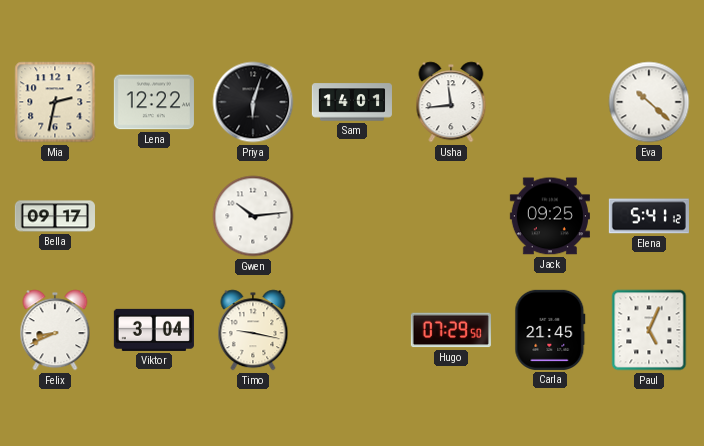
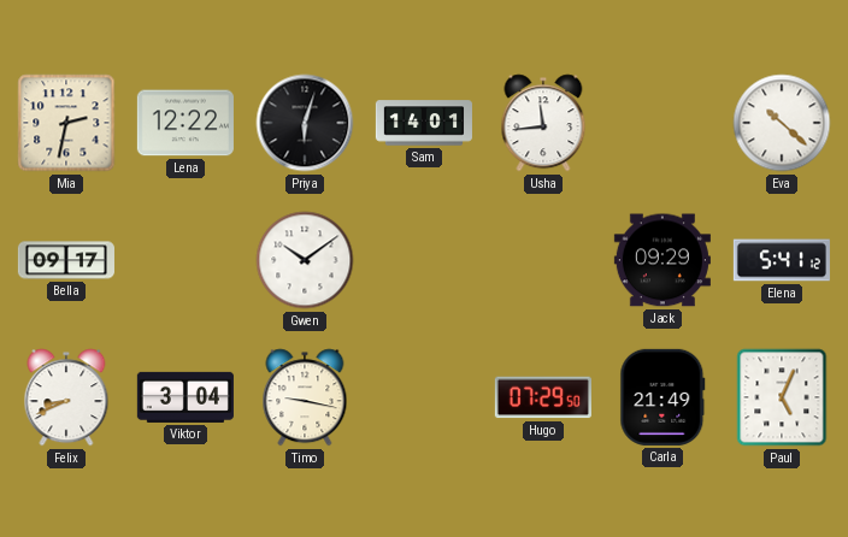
Gwen: 10:14 -> 10:09 (305, 260)
Jack: 09:25 -> 09:29 (662, 260)
Carla: 21:45 -> 21:49 (662, 397)
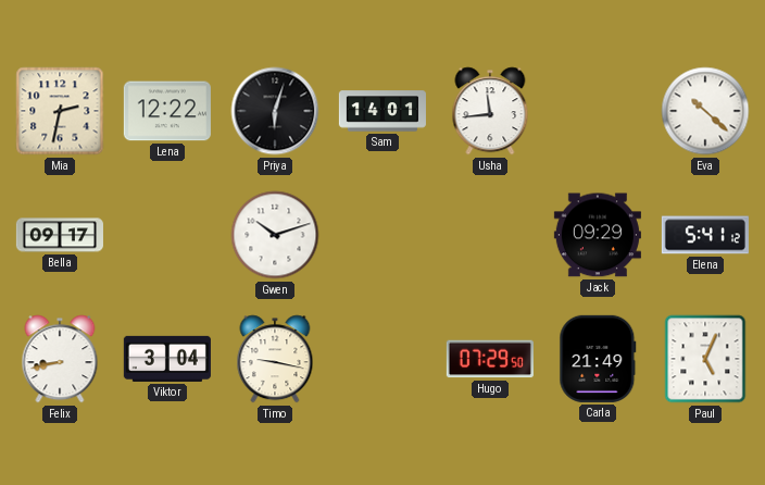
Gwen: 10:09 -> 10:12 (275, 235)
Felix: 8:41 -> 8:43 (60, 359)
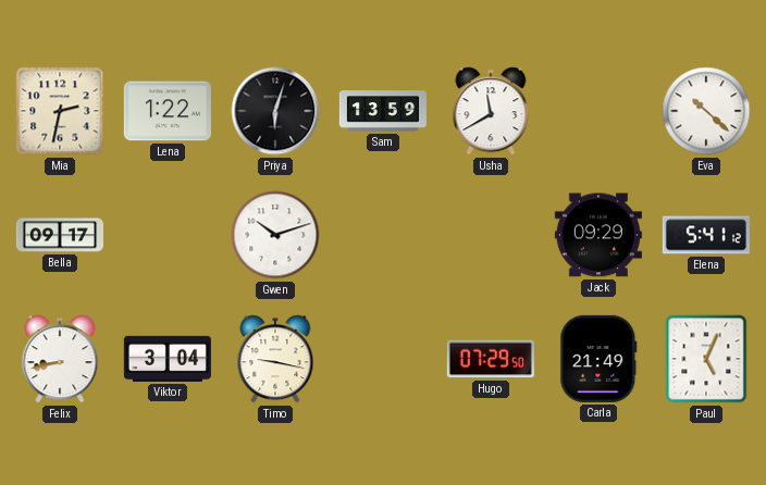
Lena: 12:22 -> 1:22 (168, 111)
Sam: 14:01 -> 13:59 (383, 111)
Usha: 11:44 -> 11:40 (491, 111)
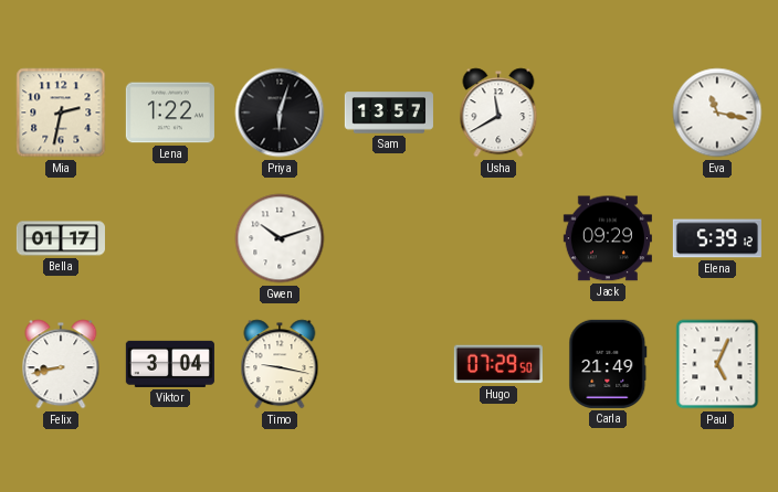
Sam: 13:59 -> 13:57 (389, 113)
Eva: 10:22 -> 11:17 (717, 113)
Bella: 09:17 -> 01:17 (61, 238)
Elena: 5:41 -> 5:39 (717, 238)
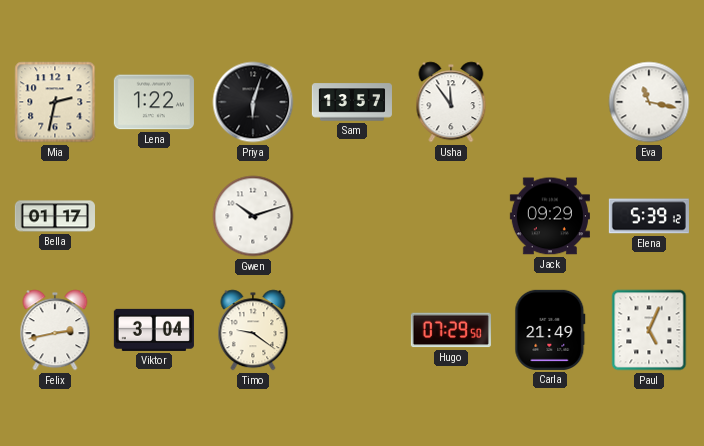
Usha: 11:40 -> 11:54 (451, 102)
Felix: 8:43 -> 2:43 (55, 330)
Timo: 9:17 -> 9:21 (253, 330)
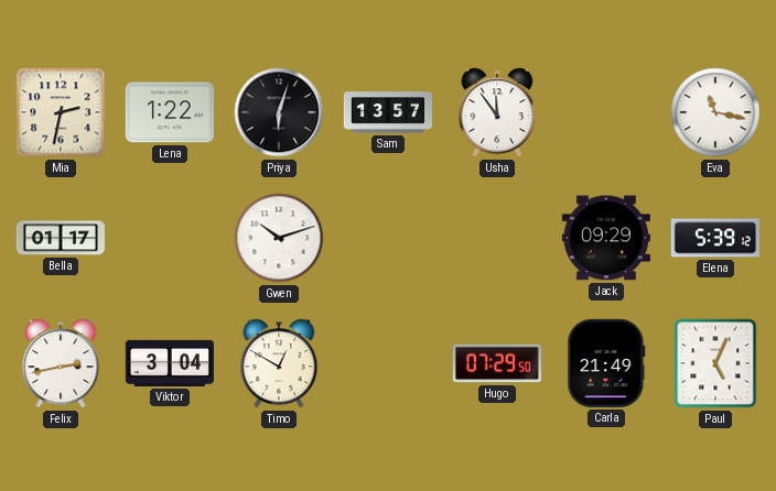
Timo: 9:21 -> 12:50 (279, 363)
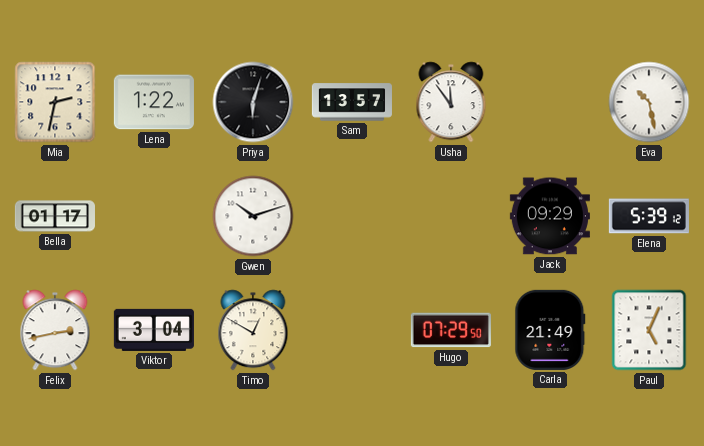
Eva: 11:17 -> 10:28 (649, 102)
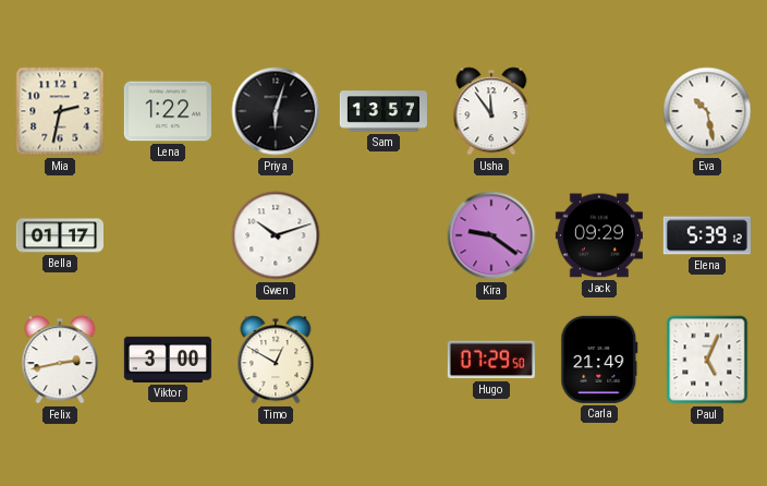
Kira: none -> 9:21 (491, 235)
Viktor: 3:04 -> 3:00 (168, 360)
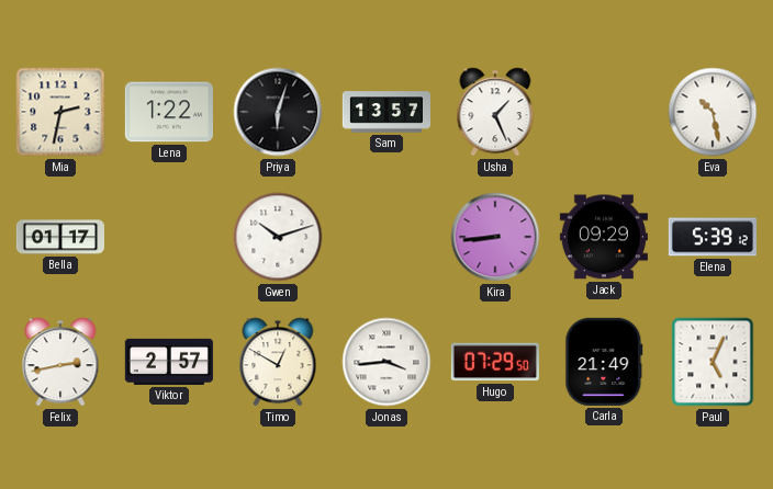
Usha: 11:54 -> 1:26 (495, 112)
Kira: 9:21 -> 8:44 (495, 237)
Viktor: 3:00 -> 2:57 (169, 362)
Jonas: none -> 3:44 (386, 362)
